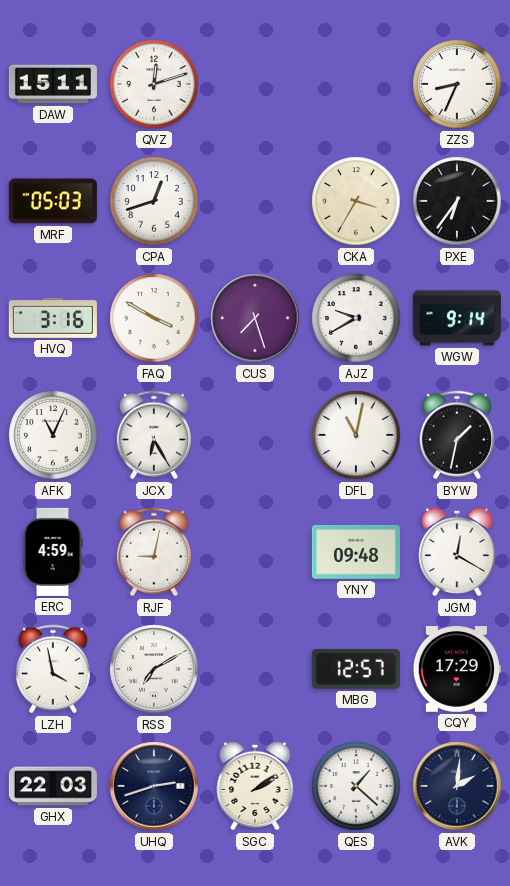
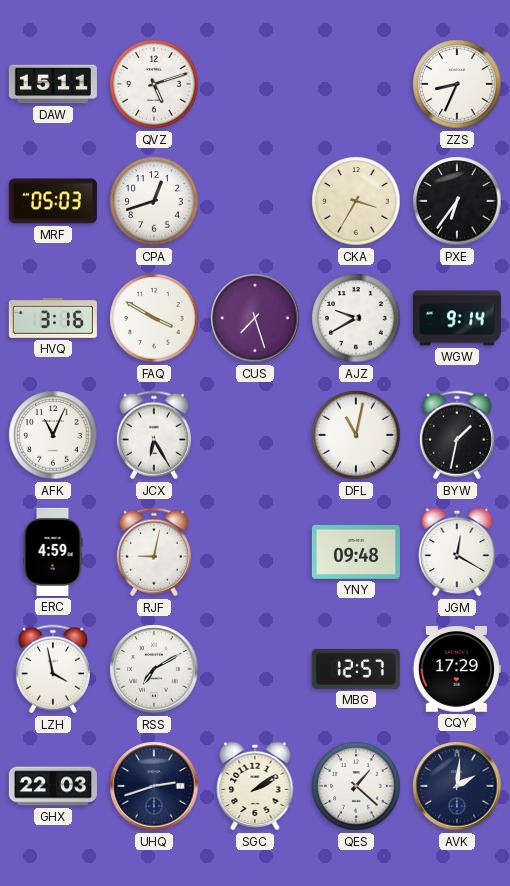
QVZ: 12:12 -> 5:12 (154, 84)
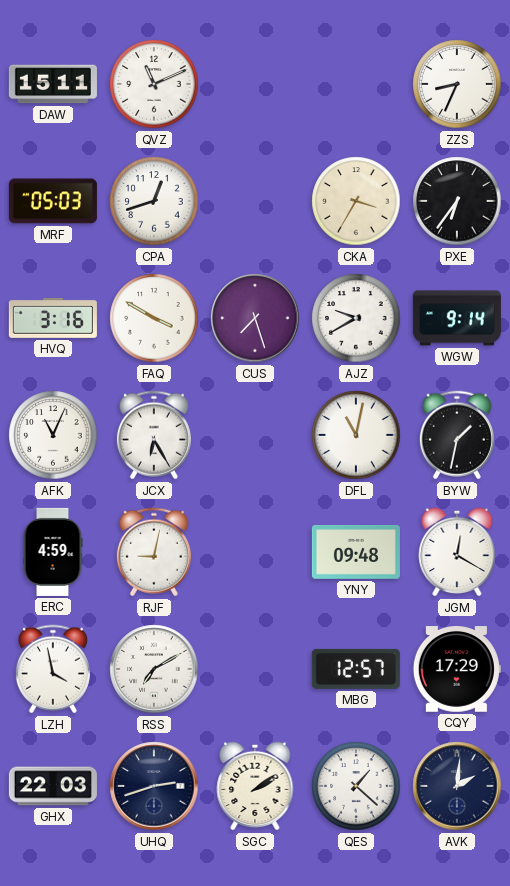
QVZ: 5:12 -> 11:11 (154, 84)
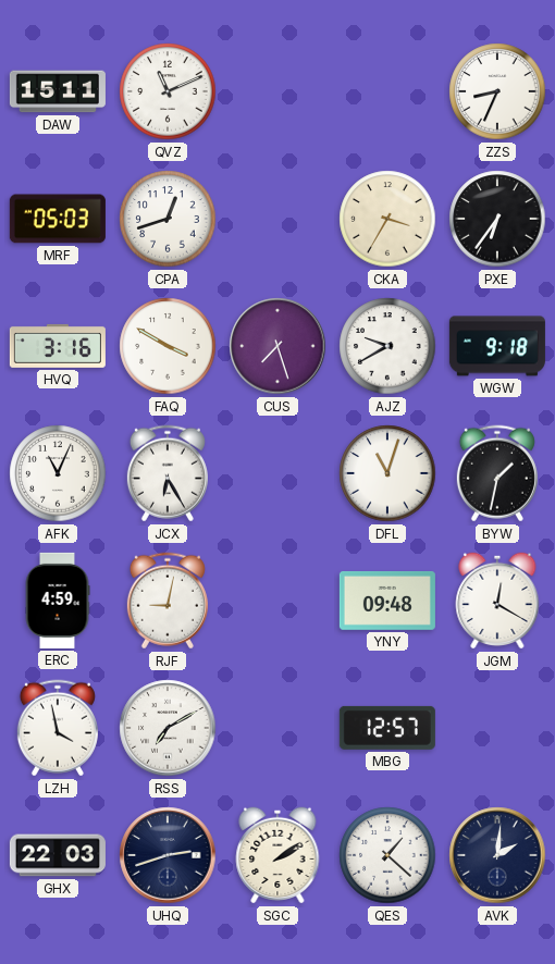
WGW: 9:14 -> 9:18 (497, 346)
DFL: 11:02 -> 11:03 (387, 473)
CQY: 17:29 -> none (457, 669)
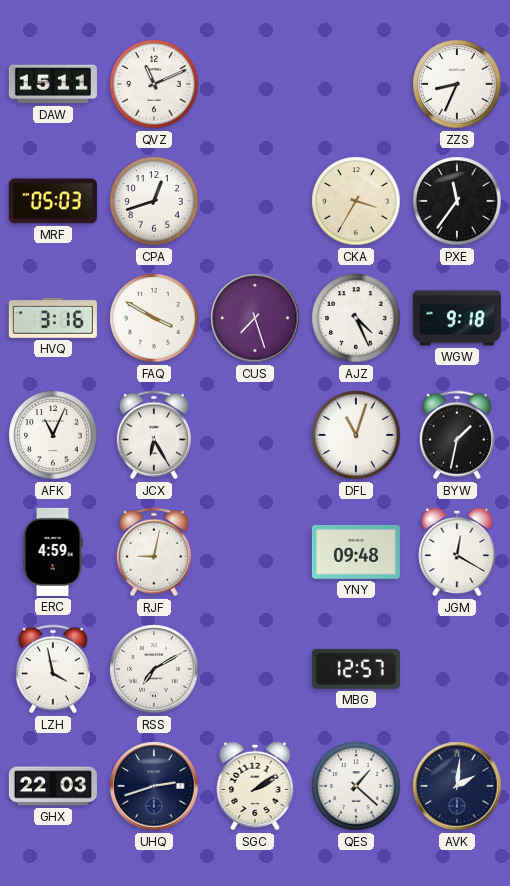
PXE: 6:36 -> 11:36 (457, 201)
AJZ: 9:40 -> 4:26 (356, 318)
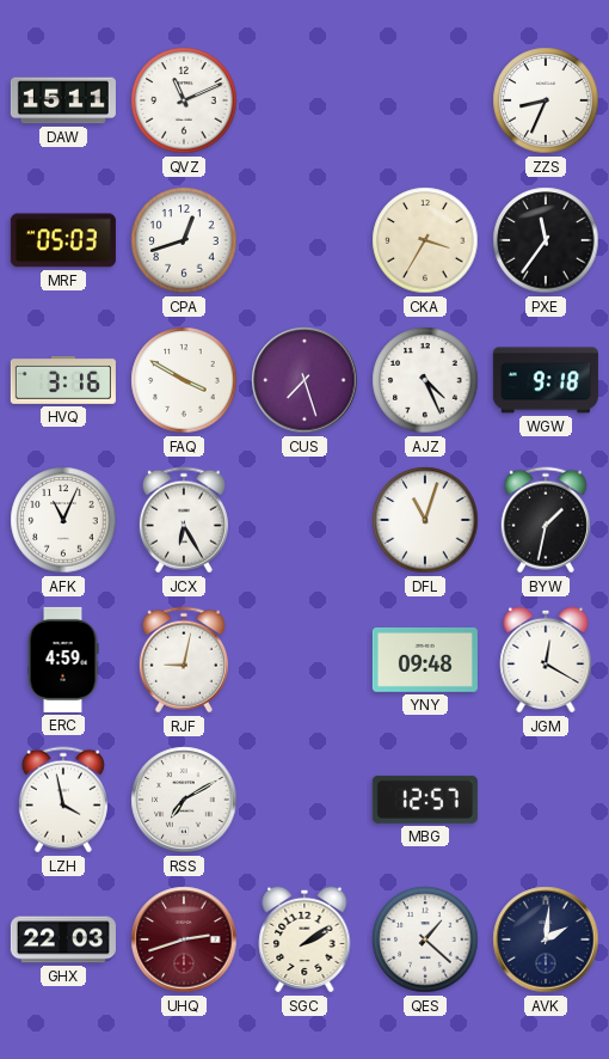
UHQ dial: navy -> burgundy (184, 939)
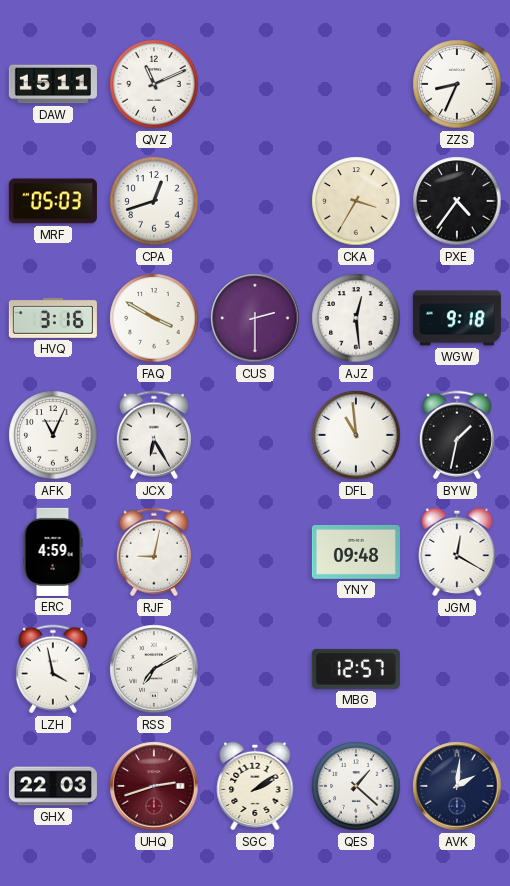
PXE: 11:36 -> 4:36 (457, 201)
CUS: 7:27 -> 2:30 (255, 318)
AJZ: 4:26 -> 12:29 (356, 318)
DFL: 11:03 -> 10:59 (356, 435)
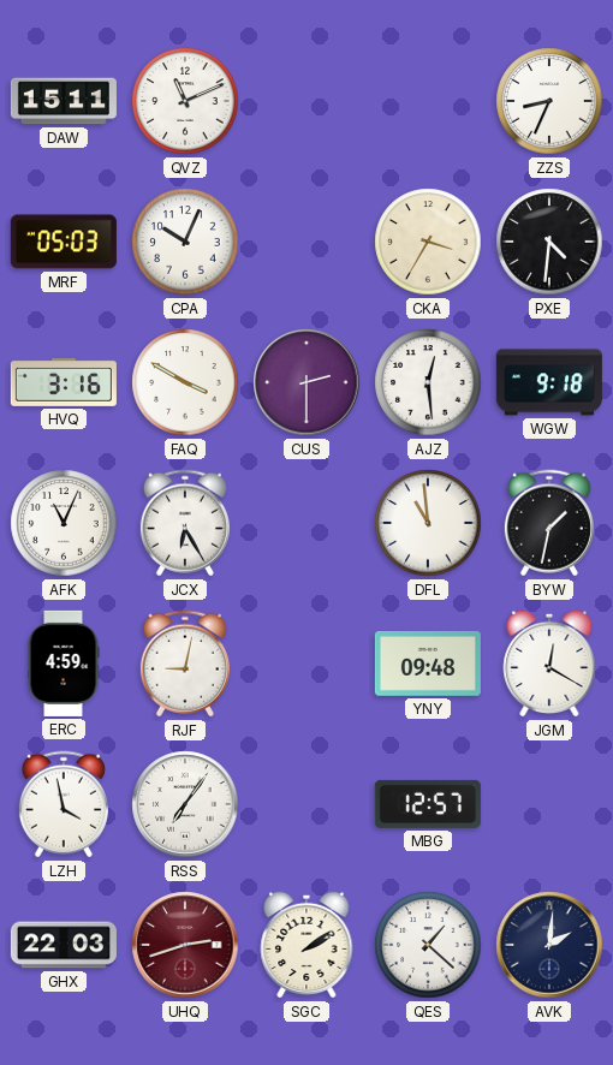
CPA: 12:42 -> 10:04 (185, 242)
PXE: 4:36 -> 4:31 (549, 242)
RSS: 7:10 -> 7:06 (185, 804)
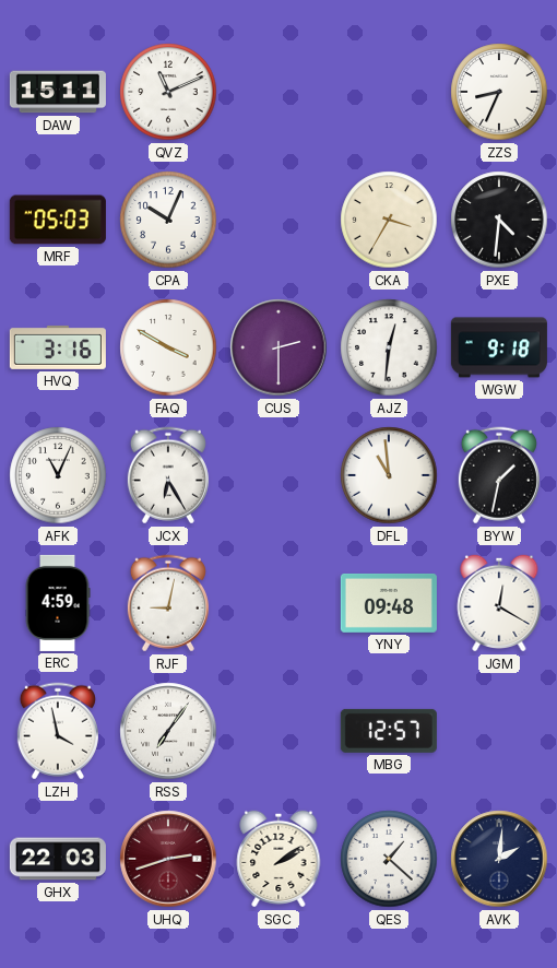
AJZ: 12:29 -> 12:31 (389, 347)
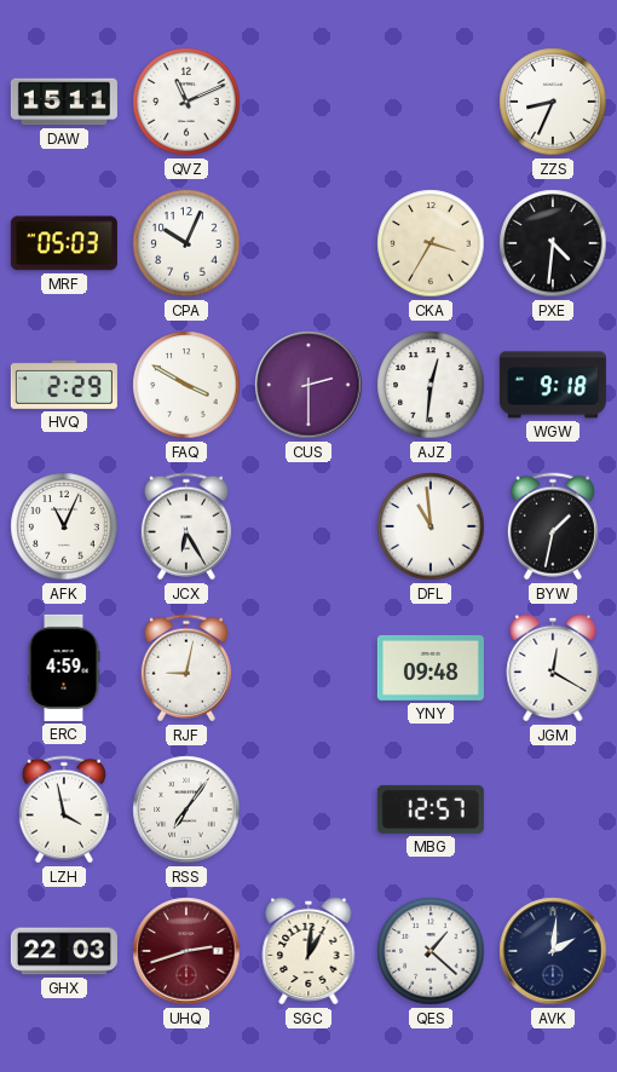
HVQ: 3:16 -> 2:29 (64, 385)
SGC: 2:09 -> 1:01 (308, 951)
